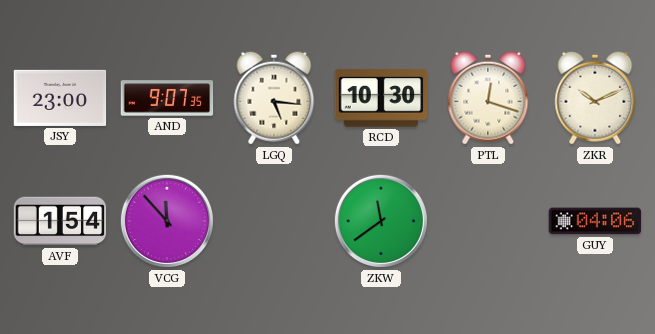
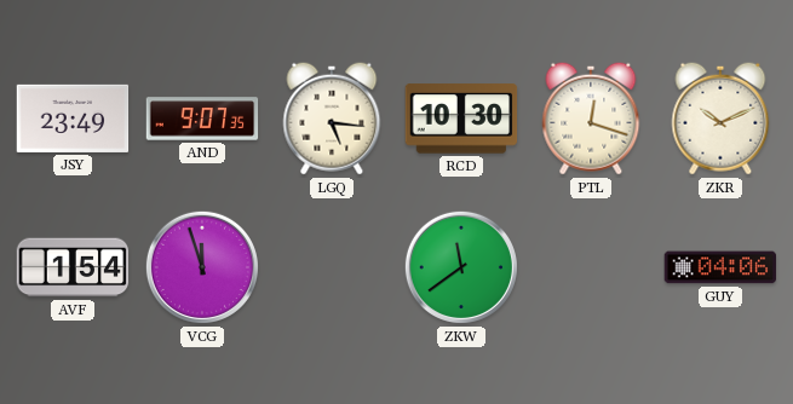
JSY: 23:00 -> 23:49 (73, 119)
VCG: 11:53 -> 11:57 (202, 267)
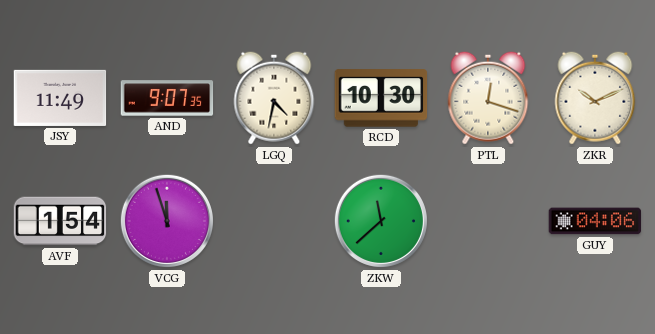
JSY: 23:49 -> 11:49 (60, 98)
LGQ: 5:16 -> 4:32 (274, 98)
ZKW: 11:39 -> 11:38 (381, 221)
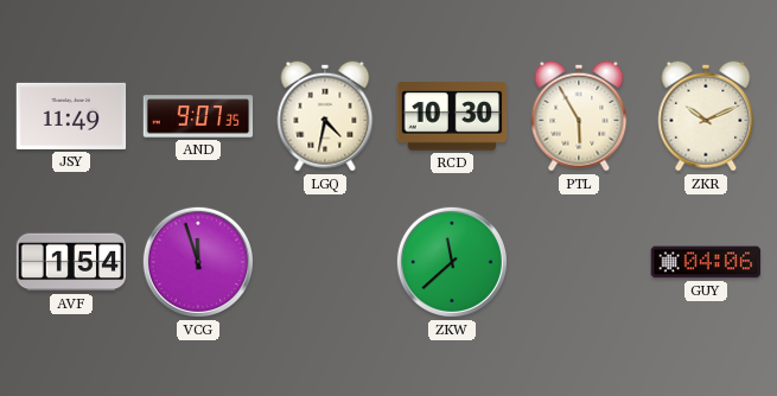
PTL: 12:18 -> 5:55 (579, 116)
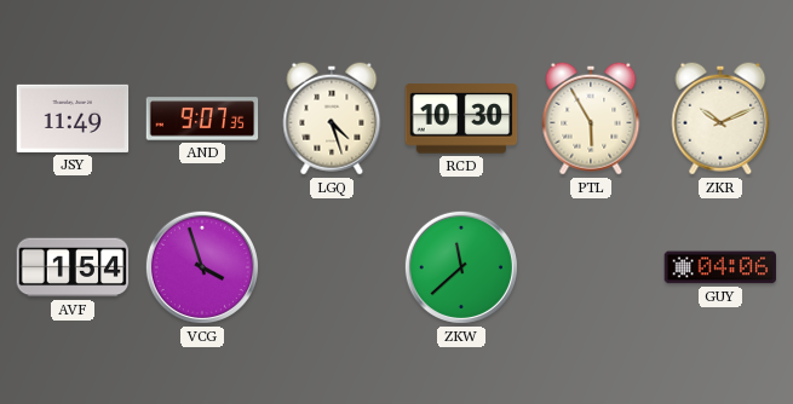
LGQ: 4:32 -> 4:27 (332, 119)
VCG: 11:57 -> 3:57 (202, 267)
